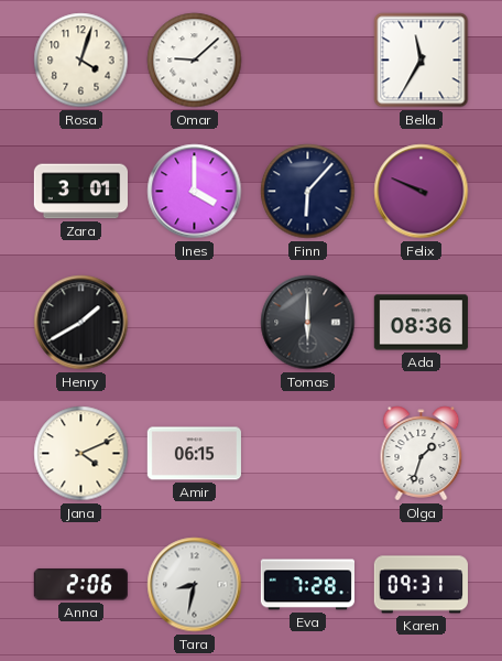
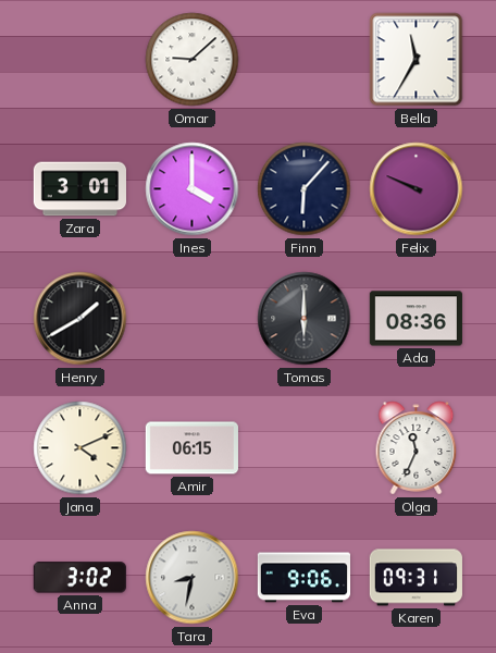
Rosa: 4:03 -> none (81, 61)
Olga: 1:33 -> 11:34 (417, 448)
Anna: 2:06 -> 3:02 (79, 578)
Eva: 7:28 -> 9:06 (303, 578)
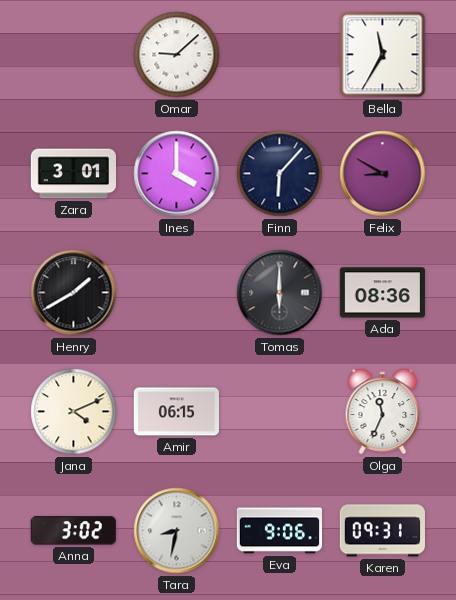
Felix: 9:49 -> 8:50 (383, 174)
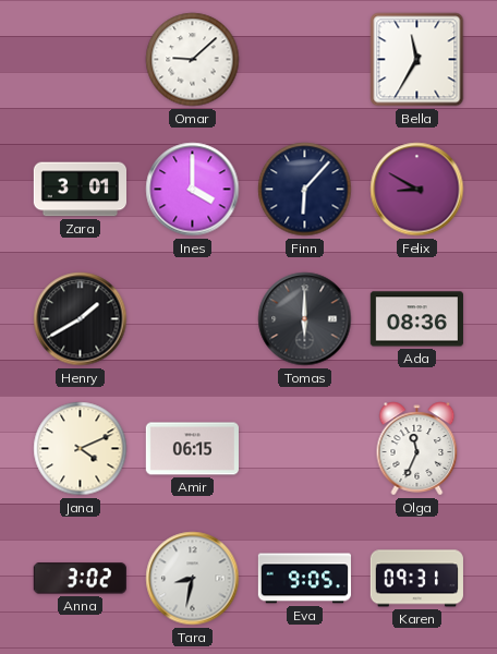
Eva: 9:06 -> 9:05 (304, 579)
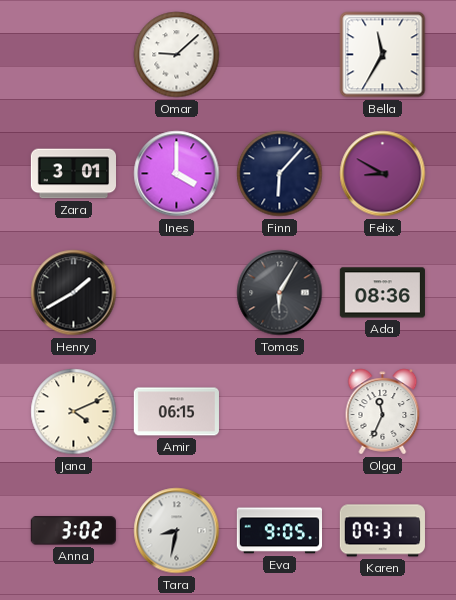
Tomas: 6:00 -> 6:05 (280, 293)
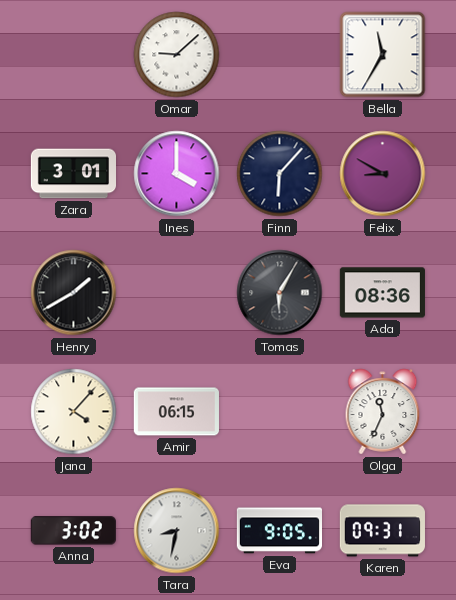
Jana: 4:11 -> 4:07 (74, 412)
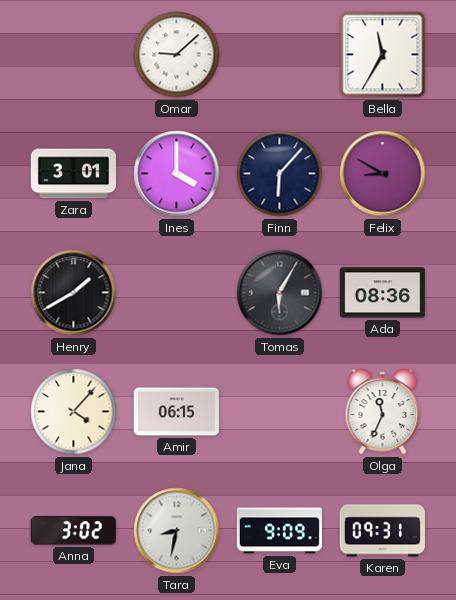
Eva: 9:05 -> 9:09 (279, 531)
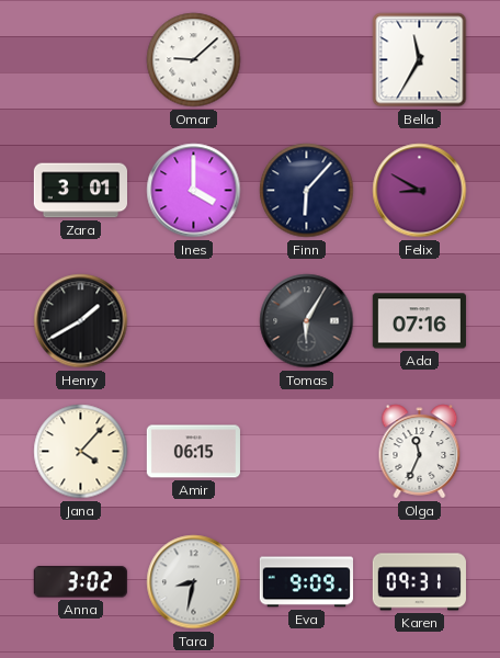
Ada: 08:36 -> 07:16 (419, 321)
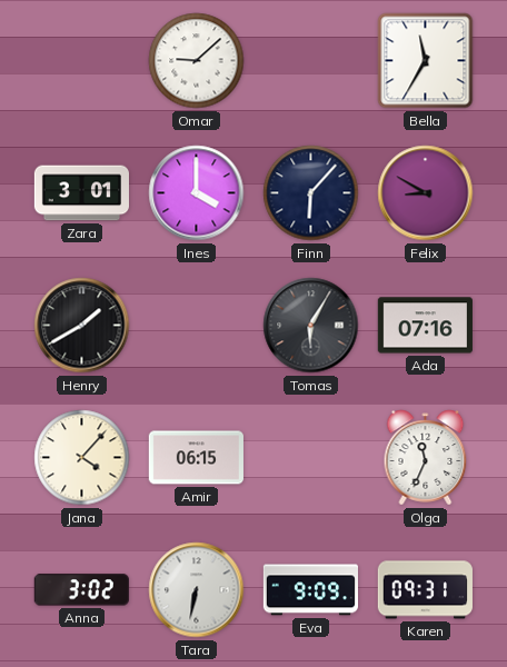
Tara: 8:32 -> 6:32 (197, 590)
